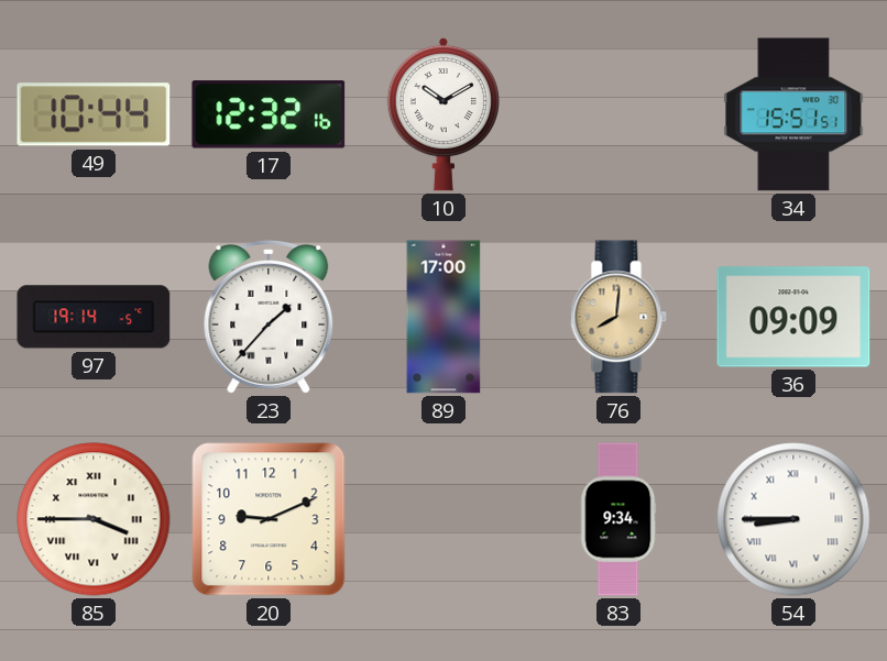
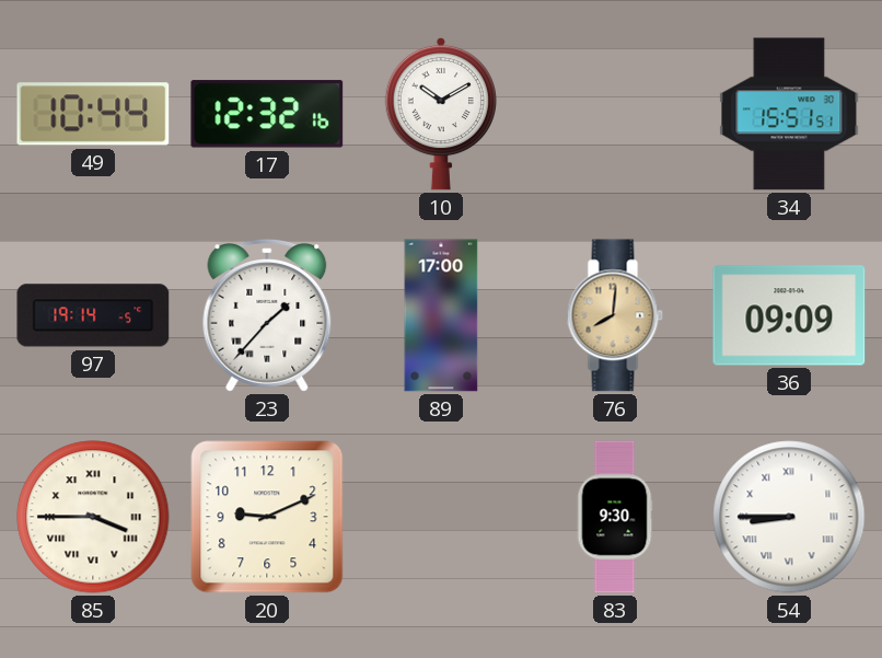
83: 9:34 -> 9:30 (615, 517)
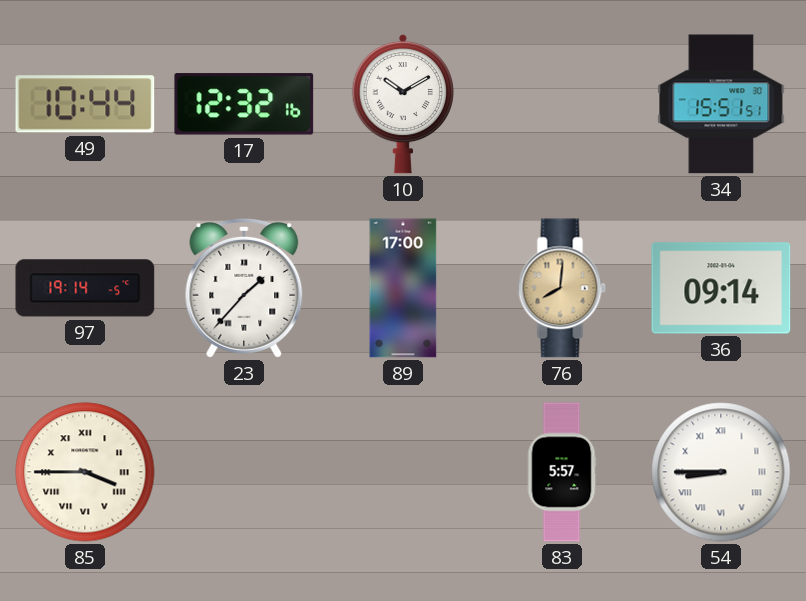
36: 09:09 -> 09:14 (721, 288)
20: 9:11 -> none (267, 517)
83: 9:30 -> 5:57 (562, 472)
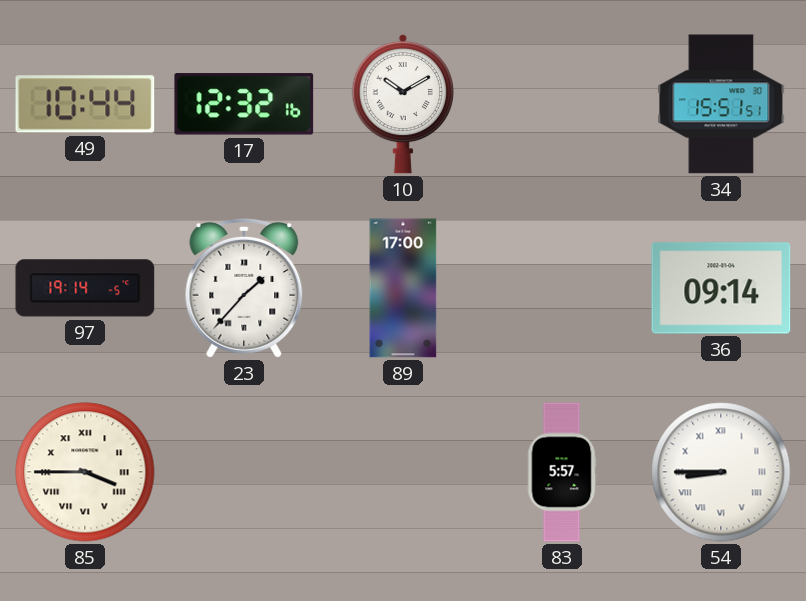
76: 8:01 -> none (562, 288)
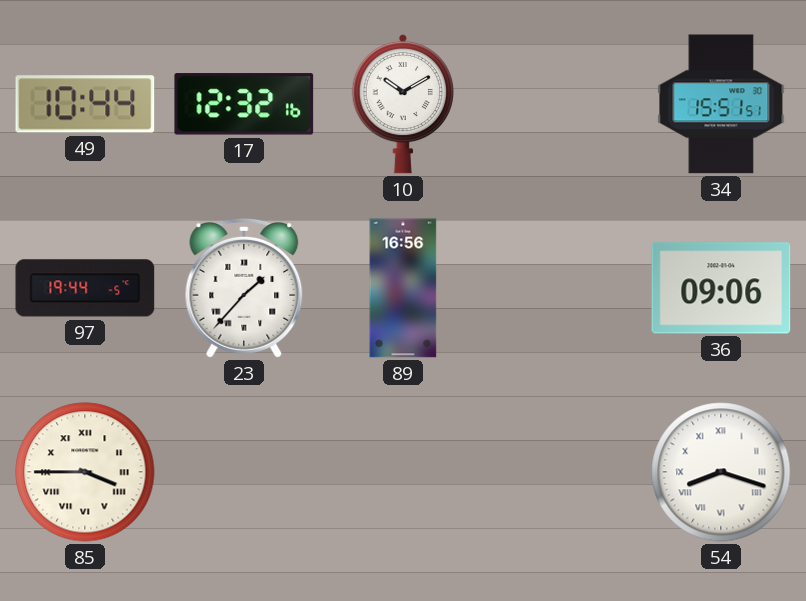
97: 19:14 -> 19:44 (85, 288)
89: 17:00 -> 16:56 (403, 288)
36: 09:14 -> 09:06 (721, 288)
83: 5:57 -> none (562, 472)
54: 8:45 -> 8:18 (721, 472)
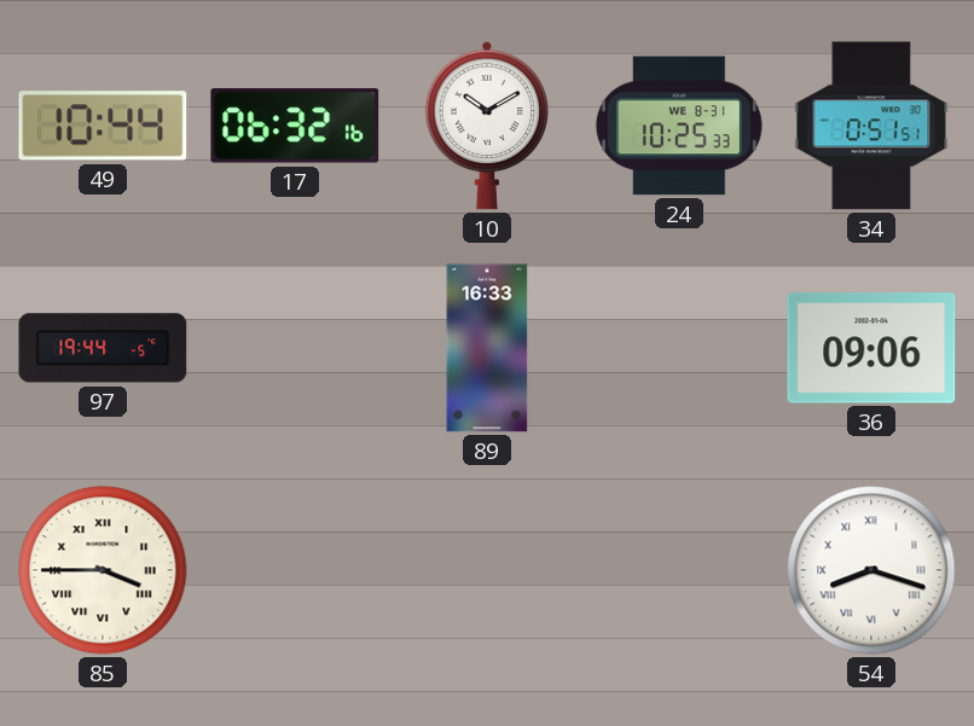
17: 12:32 -> 06:32 (295, 126)
24: none -> 10:25 (679, 126)
34: 15:51 -> 0:51 (871, 126)
23: 1:37 -> none (244, 289)
89: 16:56 -> 16:33 (487, 348)
